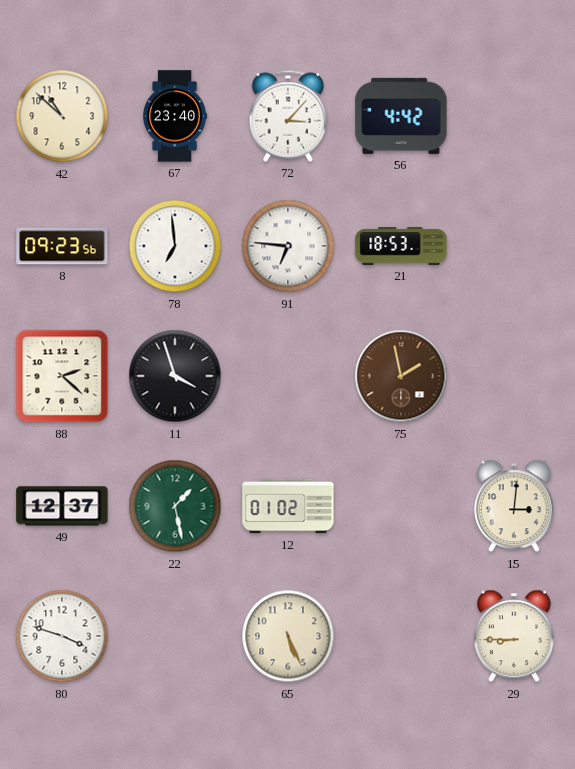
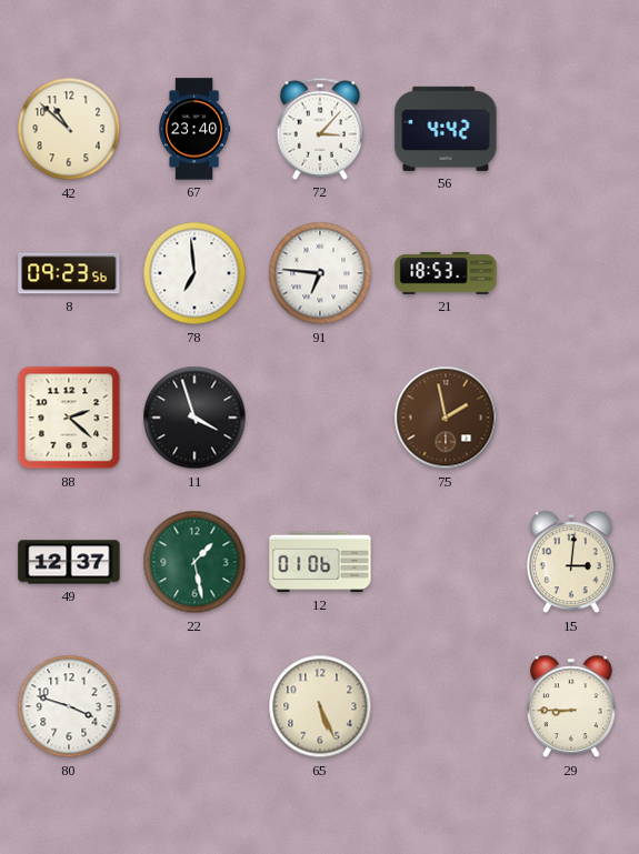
12: 01:02 -> 01:06 (320, 562)
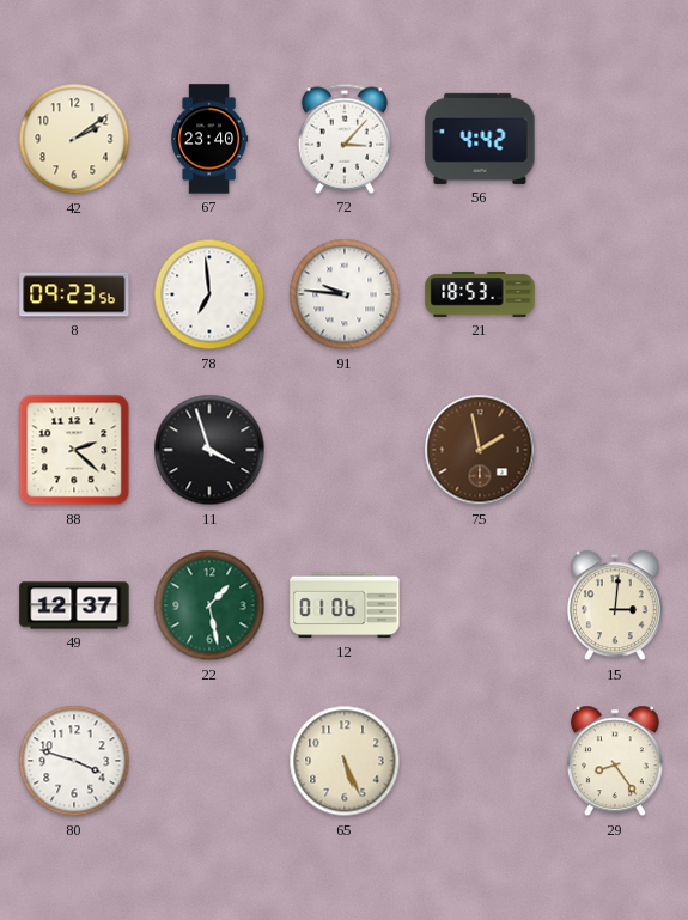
42: 10:52 -> 2:09 (74, 139)
91: 6:46 -> 9:46 (345, 294)
29: 8:45 -> 8:24 (615, 761)
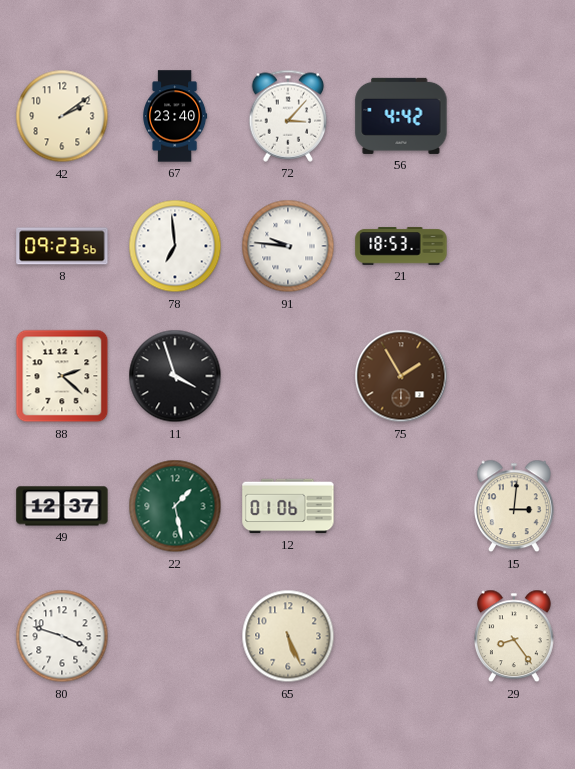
75: 1:58 -> 1:55 (401, 376)
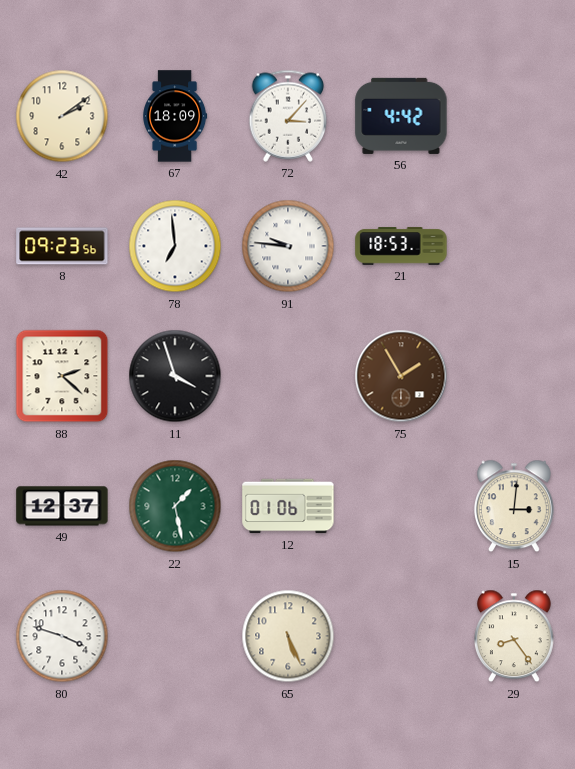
67: 23:40 -> 18:09 (175, 116)
